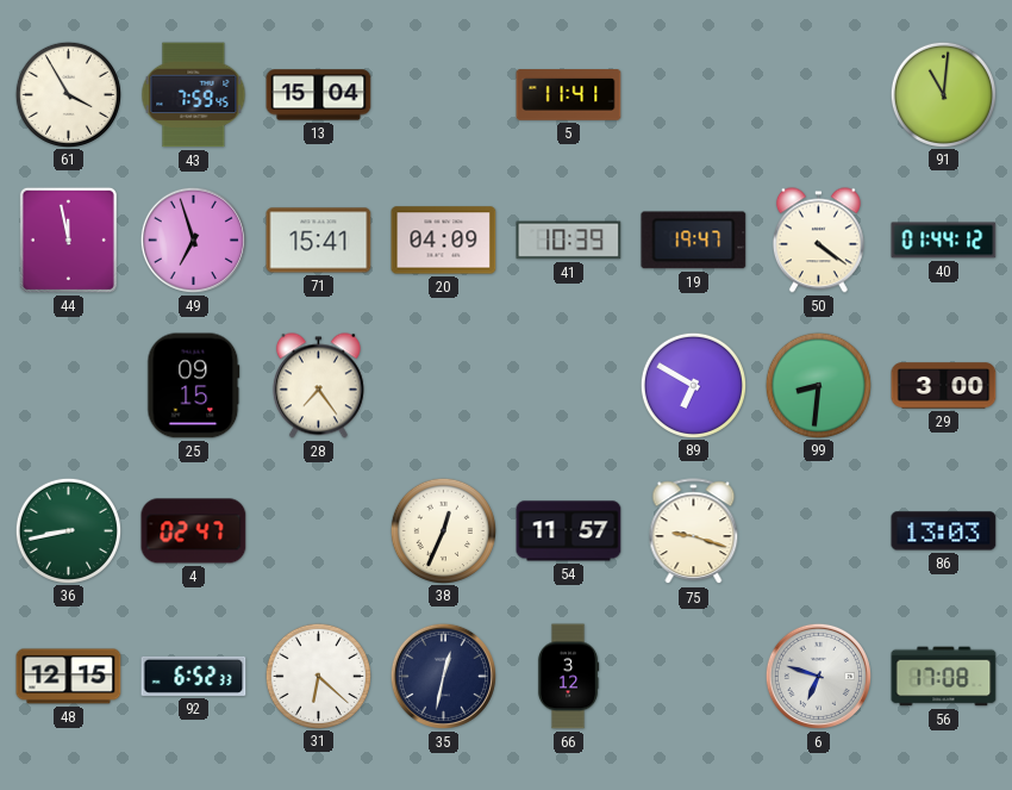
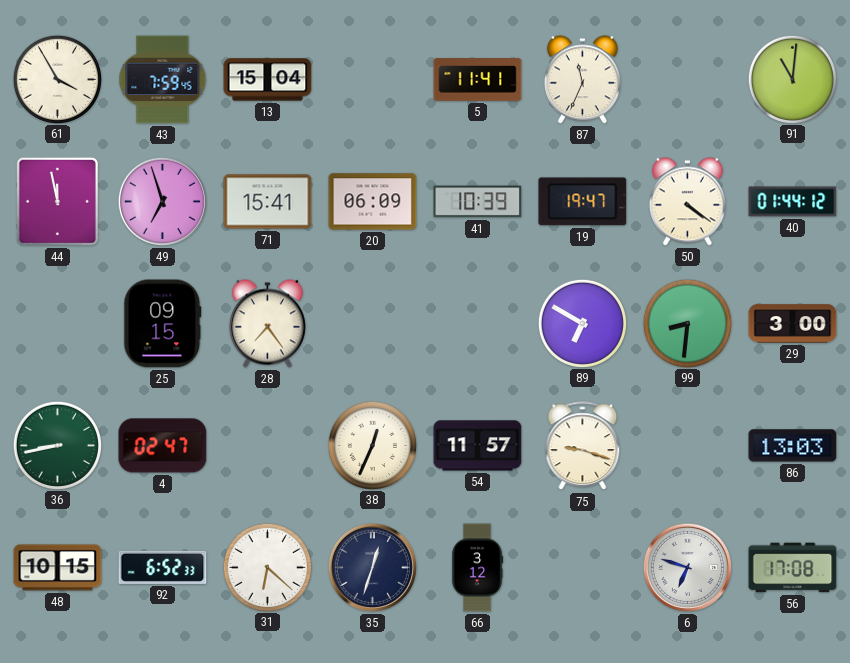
87: none -> 11:34 (582, 80)
20: 04:09 -> 06:09 (373, 202)
48: 12:15 -> 10:15 (58, 568)
35: 12:32 -> 12:33 (372, 567)
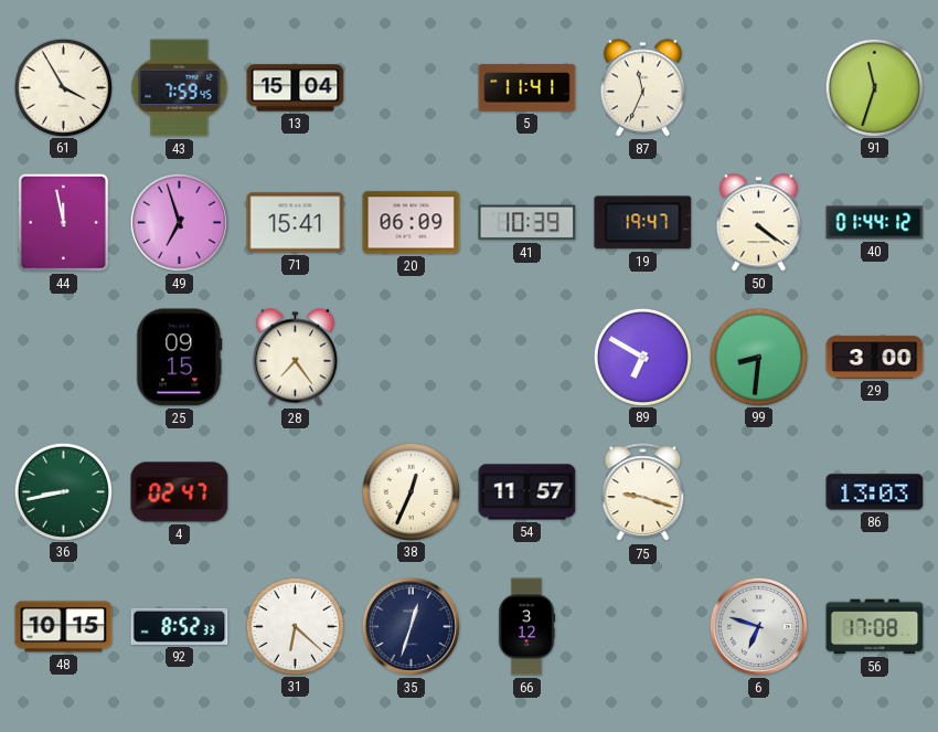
91: 11:01 -> 11:33 (874, 87)
92: 6:52 -> 8:52 (180, 626)
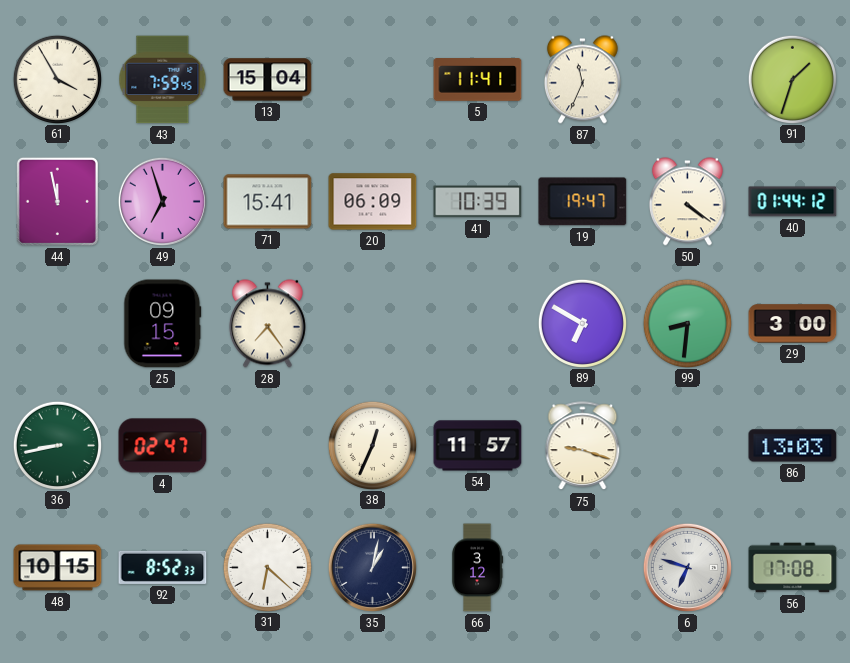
91: 11:33 -> 1:33 (792, 79)
35: 12:33 -> 1:02 (372, 567)
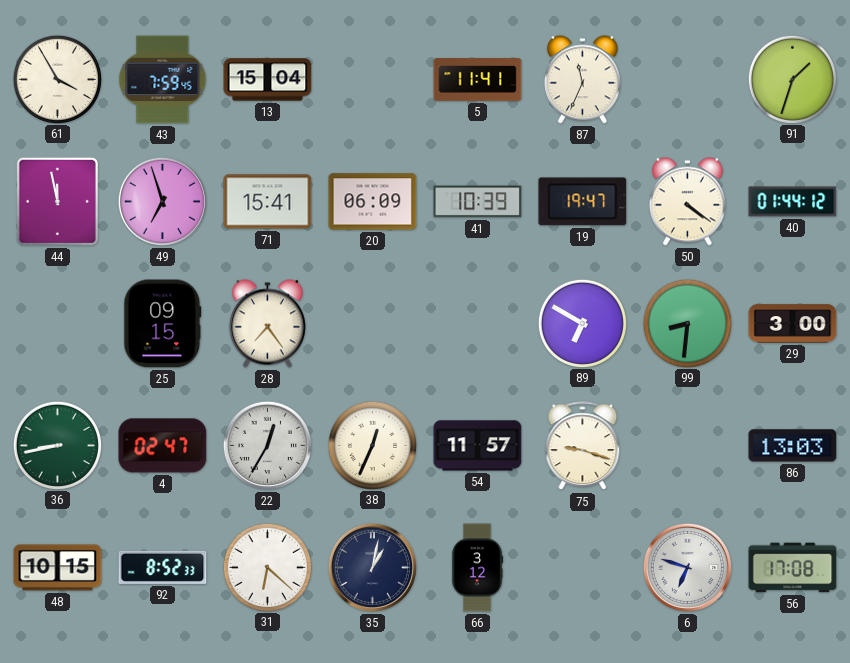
22: none -> 12:35 (267, 445)
